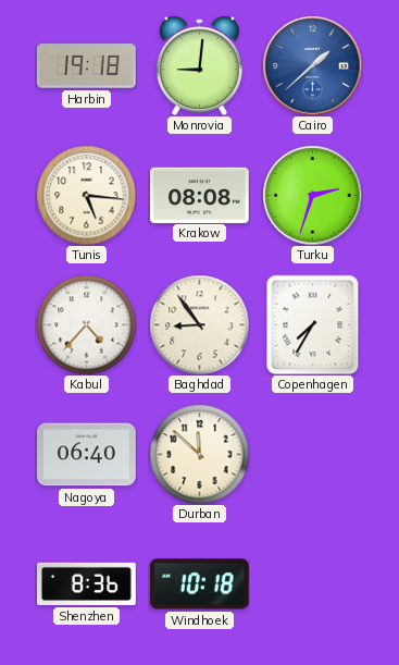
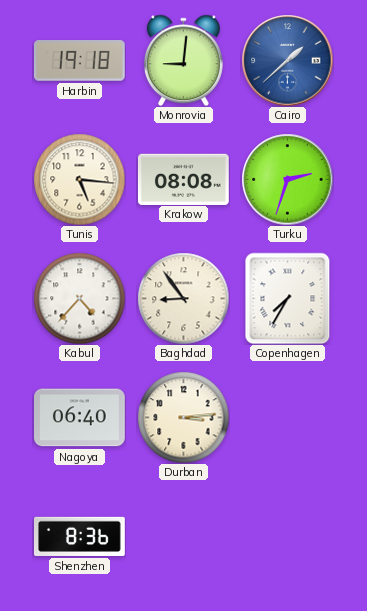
Durban: 11:52 -> 3:14 (183, 417)
Windhoek: 10:18 -> none (199, 584)
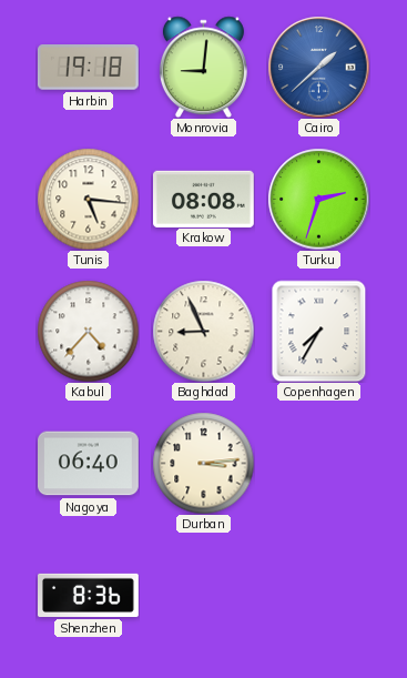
Baghdad: 8:54 -> 8:56 (203, 331)
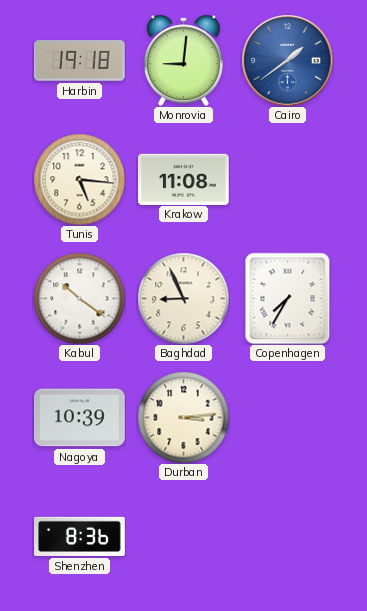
Cairo: 1:38 -> 1:39 (287, 60)
Krakow: 08:08 -> 11:08 (184, 179)
Turku: 2:33 -> none (318, 199)
Kabul: 4:37 -> 10:21 (79, 298)
Nagoya: 06:40 -> 10:39 (80, 418)
